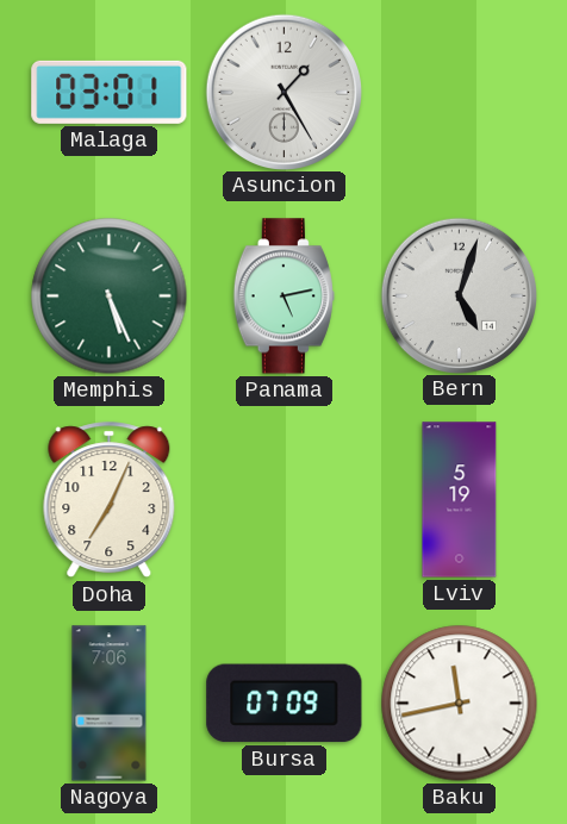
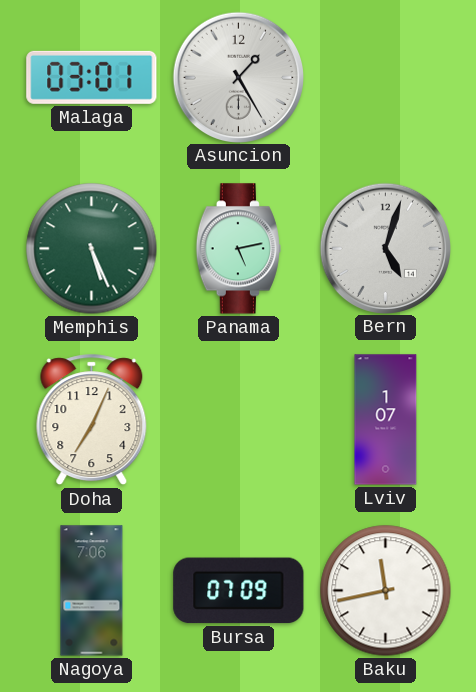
Lviv: 5:19 -> 1:07 (386, 420)
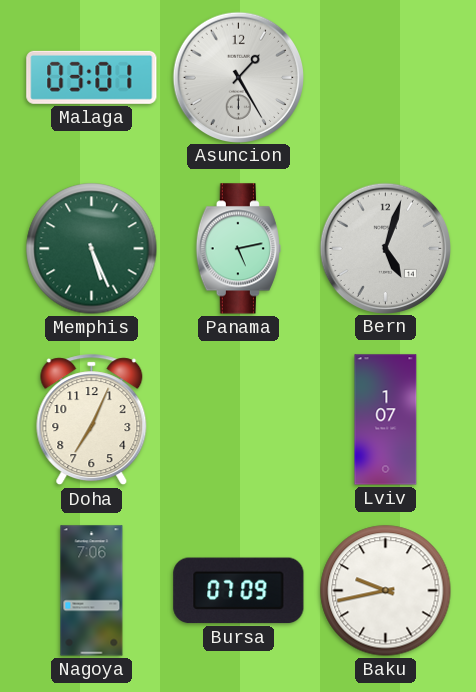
Baku: 11:43 -> 9:43 (386, 591)
